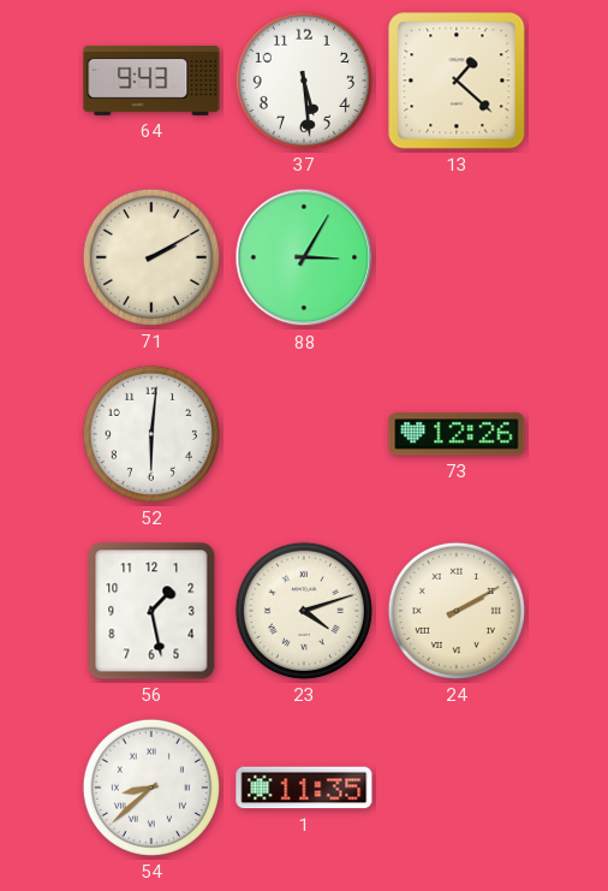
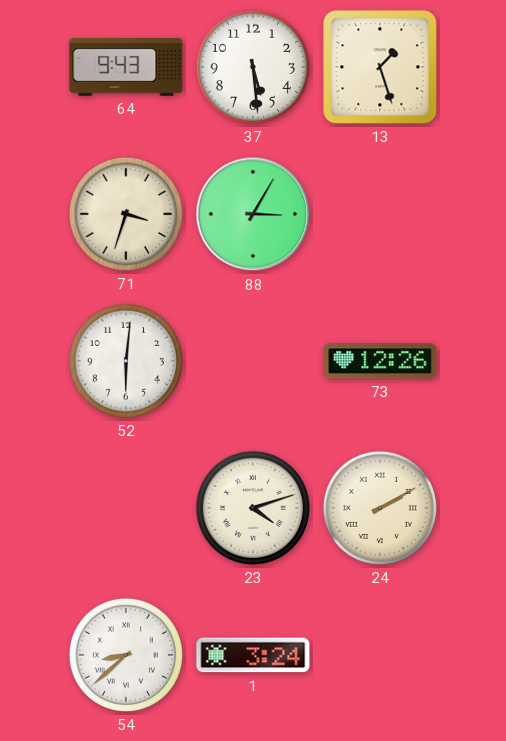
13: 1:22 -> 1:27 (380, 67)
71: 2:10 -> 3:33 (126, 214)
56: 1:28 -> none (151, 611)
1: 11:35 -> 3:24 (253, 655)
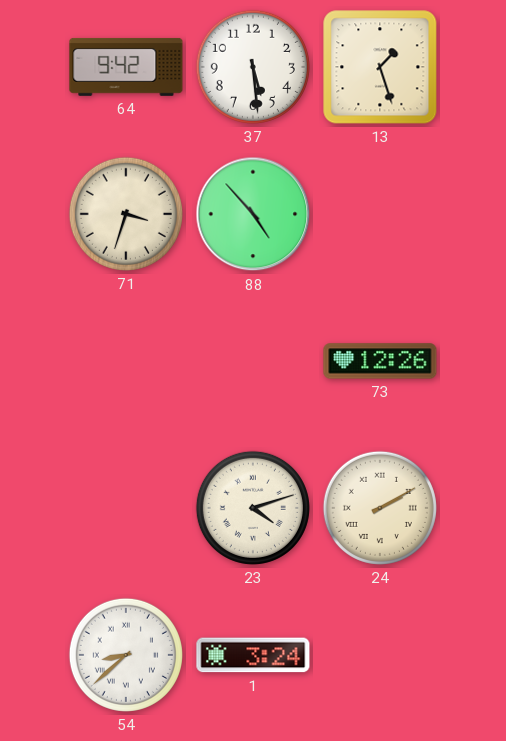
64: 9:43 -> 9:42 (126, 67)
88: 3:05 -> 4:53 (253, 214)
52: 6:01 -> none (126, 361)
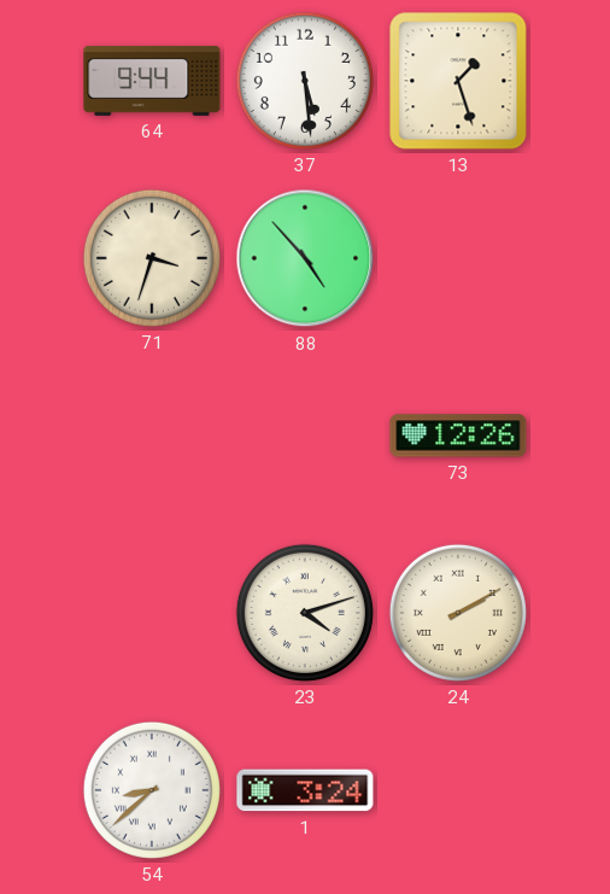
64: 9:42 -> 9:44 (152, 81)
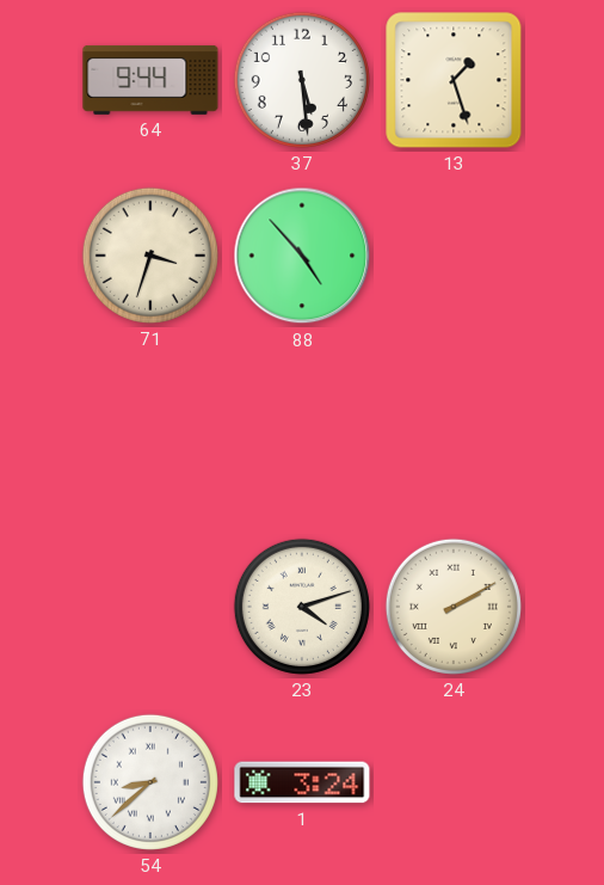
73: 12:26 -> none (458, 436)
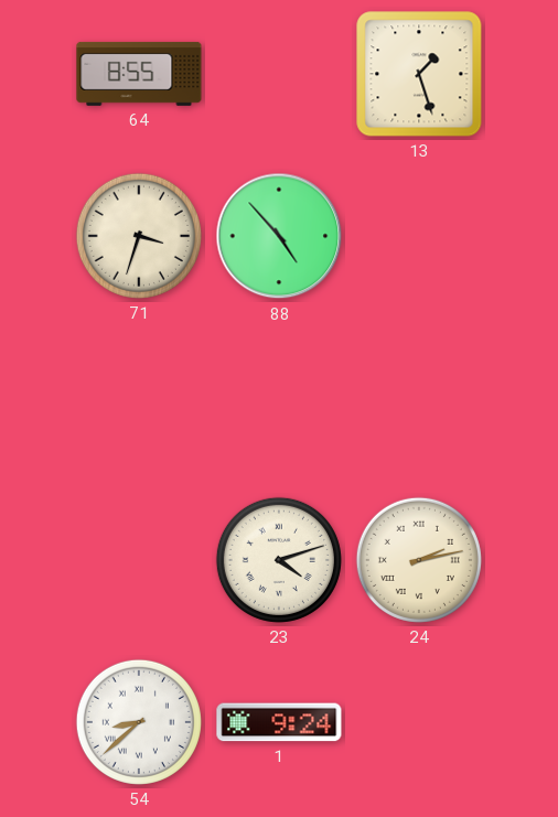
64: 9:44 -> 8:55 (139, 74)
37: 5:29 -> none (302, 80)
24: 2:10 -> 2:13 (419, 560)
1: 3:24 -> 9:24 (279, 722)
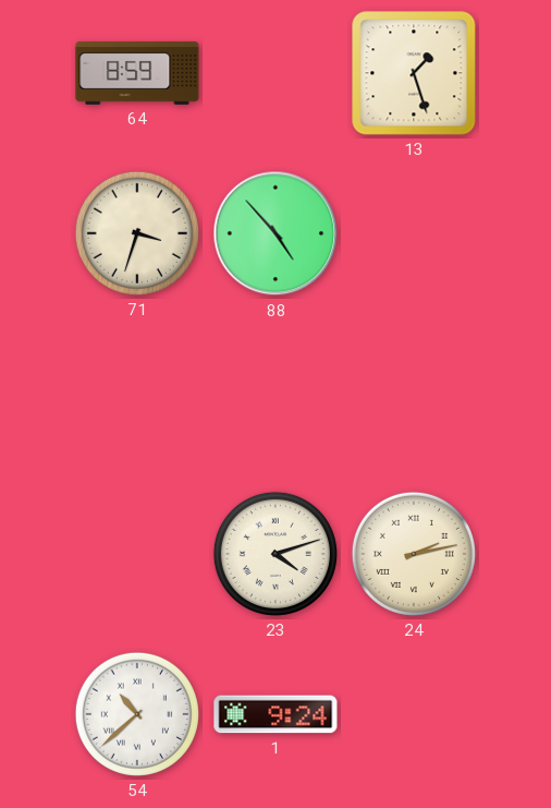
64: 8:55 -> 8:59 (137, 73)
54: 8:38 -> 10:38 (137, 714)
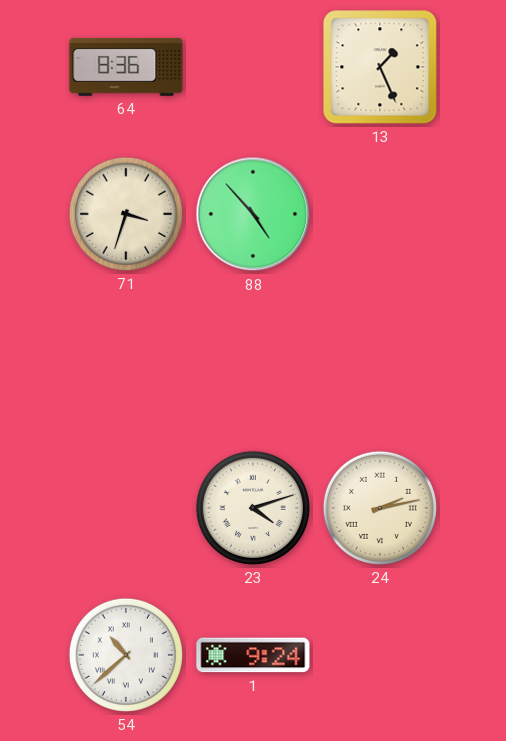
64: 8:59 -> 8:36 (126, 67)
13: 1:27 -> 1:26 (380, 67)
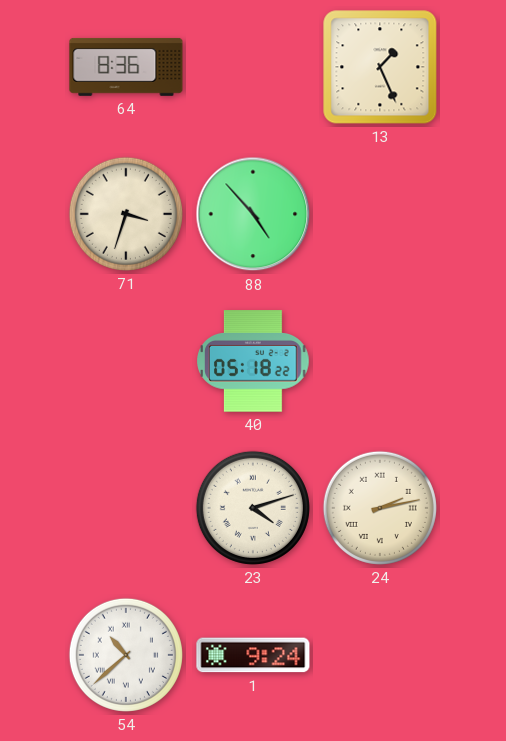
40: none -> 05:18 (253, 361)
